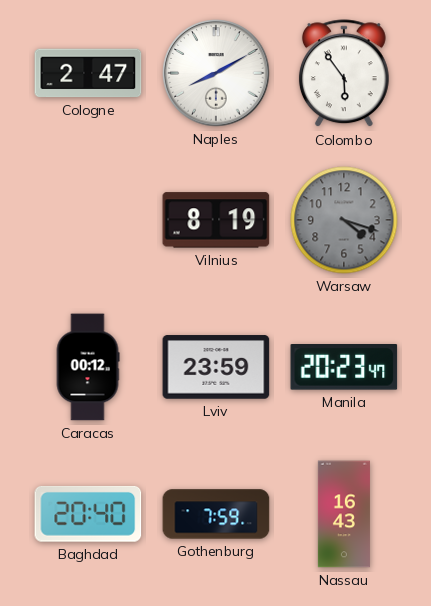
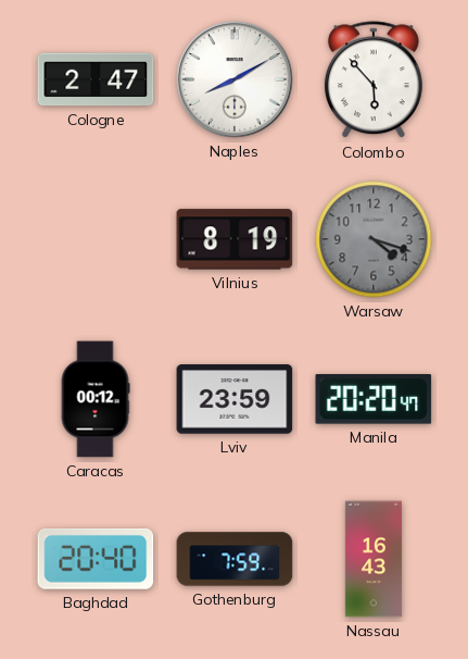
Colombo: 5:54 -> 5:53 (374, 80)
Manila: 20:23 -> 20:20 (374, 400)
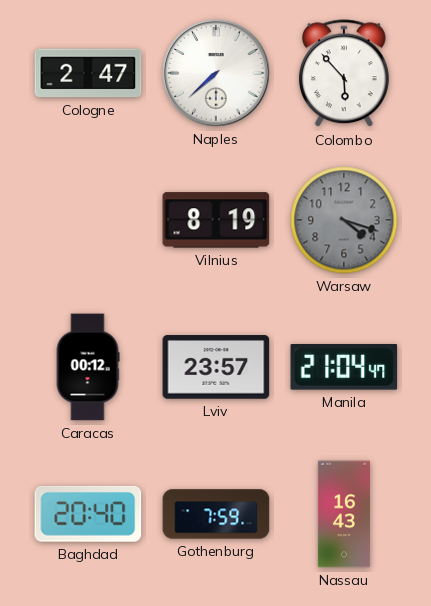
Naples: 8:10 -> 7:38 (216, 73)
Lviv: 23:59 -> 23:57 (216, 367)
Manila: 20:20 -> 21:04 (344, 368)
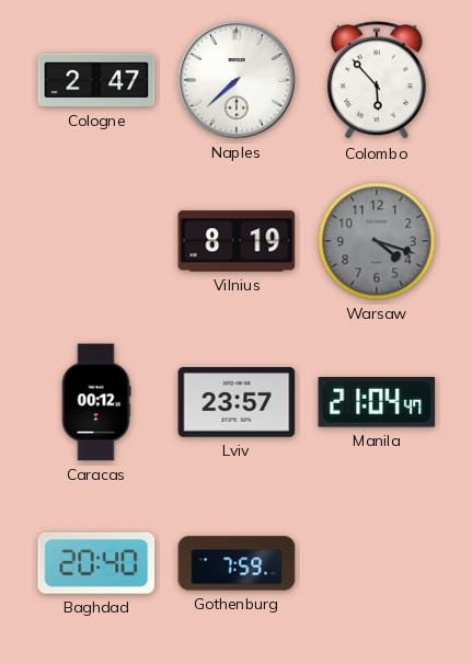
Nassau: 16:43 -> none (344, 514)
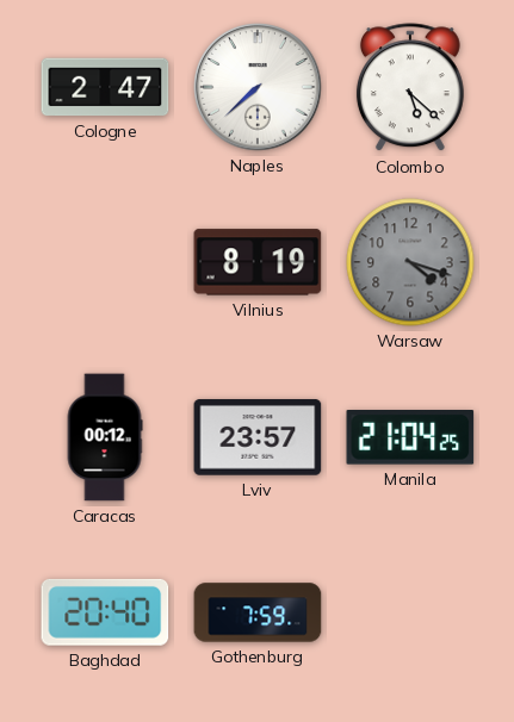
Colombo: 5:53 -> 5:22 (410, 88)
Manila: 21:04:47 -> 21:04:25 (410, 438)
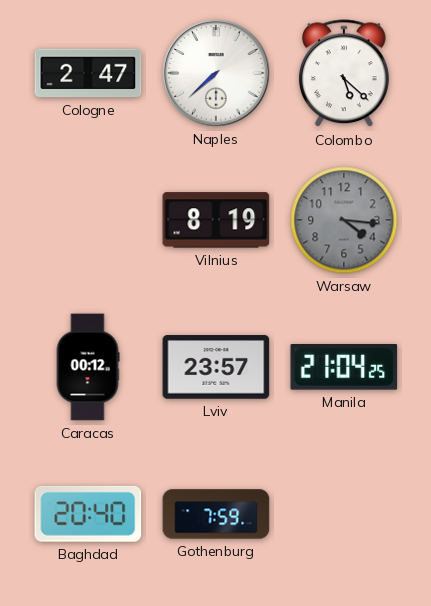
Warsaw: 4:18 -> 4:16 (344, 220)
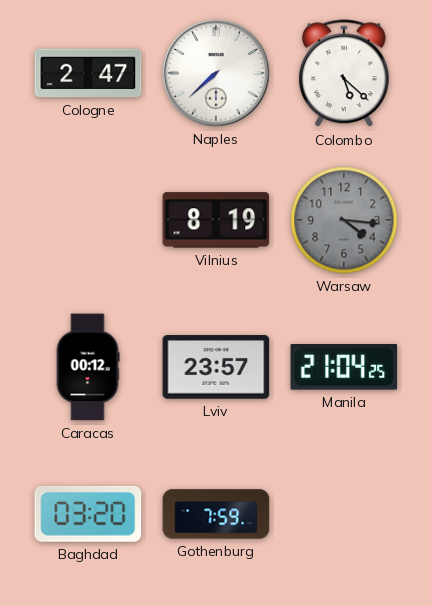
Baghdad: 20:40 -> 03:20 (88, 514)
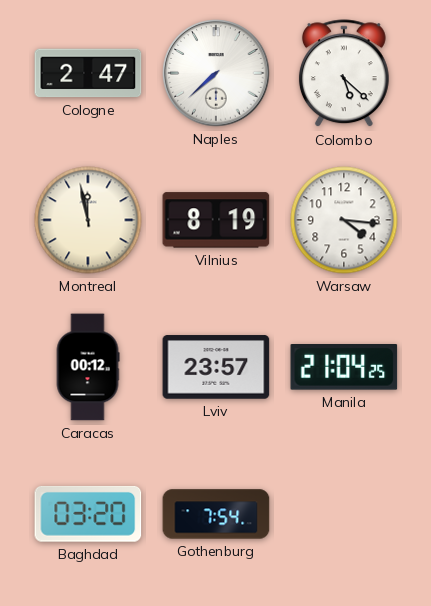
Montreal: none -> 11:58 (88, 220)
Warsaw dial: grey -> white (344, 220)
Gothenburg: 7:59 -> 7:54 (216, 514)
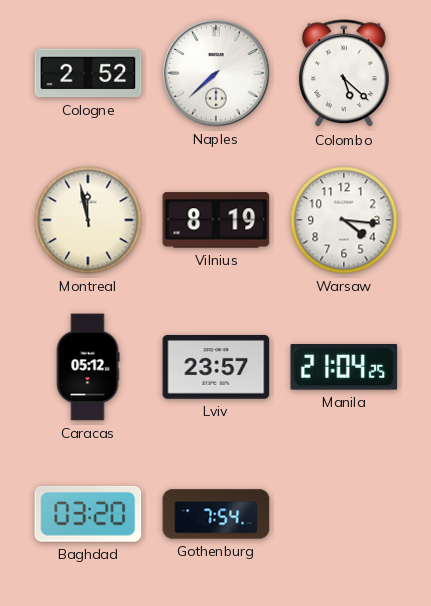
Cologne: 2:47 -> 2:52 (88, 73)
Caracas: 00:12 -> 05:12 (88, 367)
